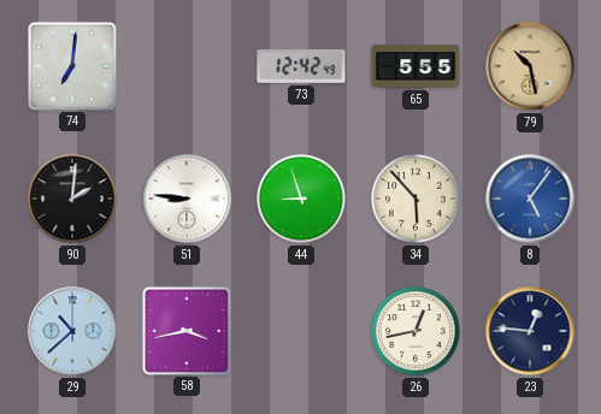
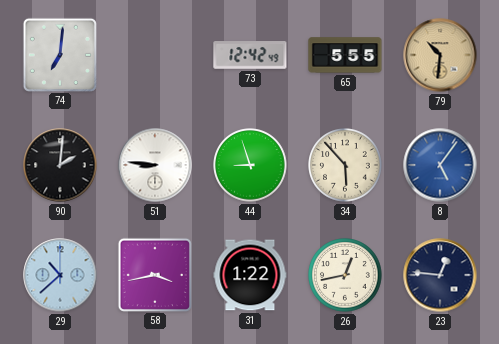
79: 10:28 -> 10:31 (440, 55)
31: none -> 1:22 (250, 275)
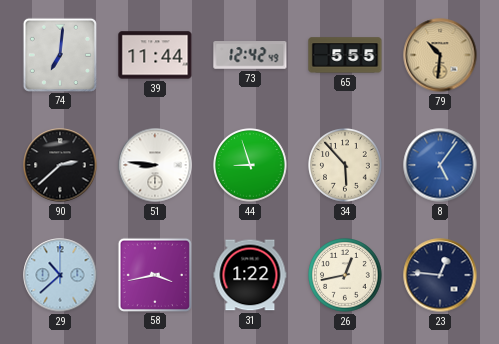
39: none -> 11:44 (155, 55)
90: 2:01 -> 2:38 (60, 165)
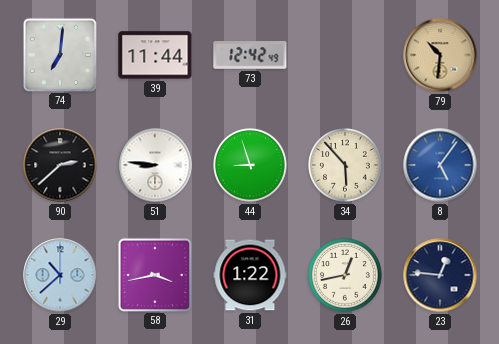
65: 5:55 -> none (345, 55)
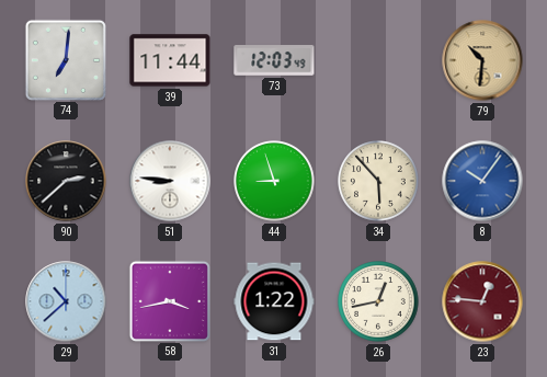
73: 12:42 -> 12:03 (274, 60)
8: 5:06 -> 10:06 (482, 181)
23 dial: navy -> burgundy (482, 301)
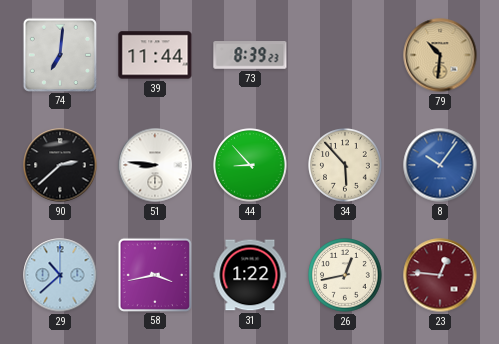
73: 12:03 -> 8:39 (250, 55)
44: 8:57 -> 8:53 (250, 165)
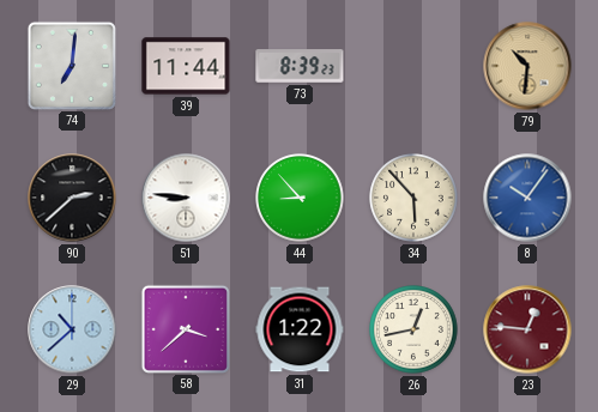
58: 3:43 -> 3:38 (185, 328)
